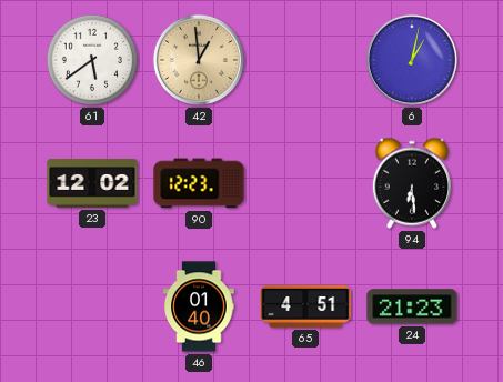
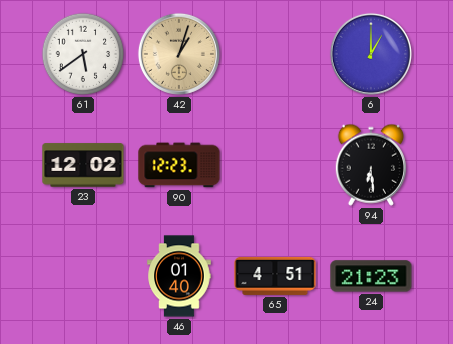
42: 12:59 -> 1:03 (179, 54)
6: 1:02 -> 1:00 (371, 54)
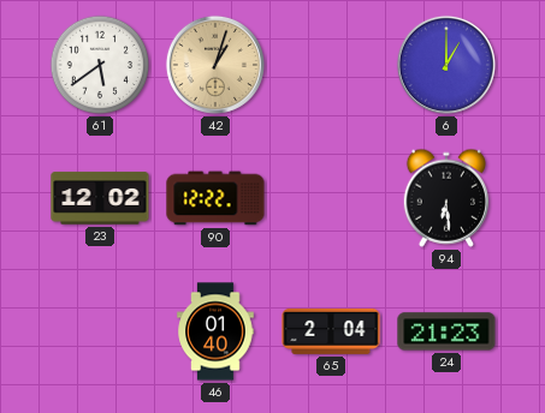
90: 12:23 -> 12:22 (215, 198)
65: 4:51 -> 2:04 (331, 331)
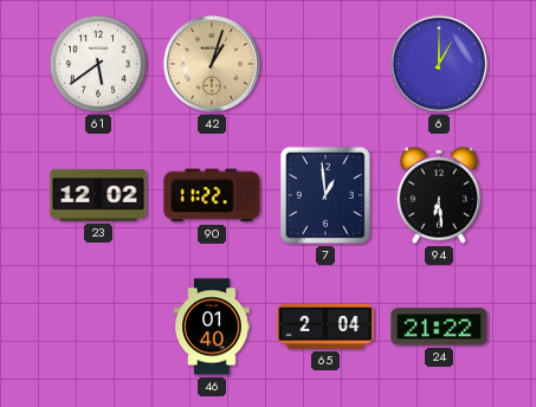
90: 12:22 -> 11:22 (212, 195)
7: none -> 12:59 (325, 195)
24: 21:23 -> 21:22 (439, 327)
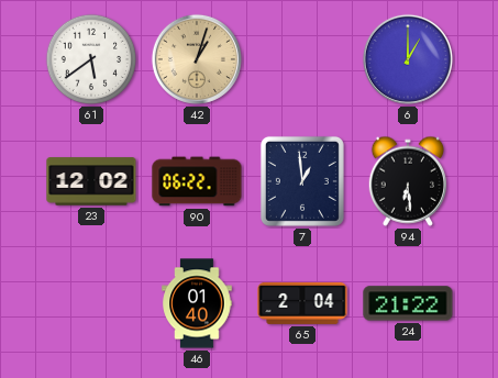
90: 11:22 -> 06:22 (197, 181)
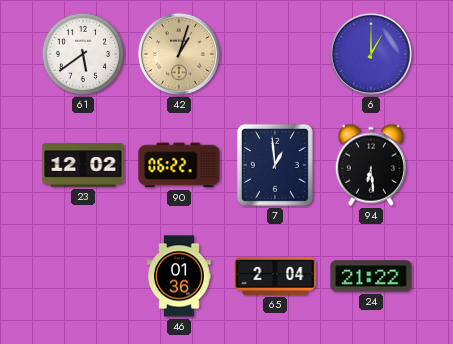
46: 01:40 -> 01:36 (179, 276)
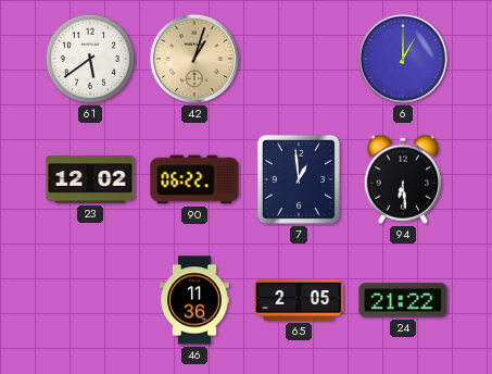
46: 01:36 -> 11:36 (194, 300)
65: 2:04 -> 2:05 (299, 300)
